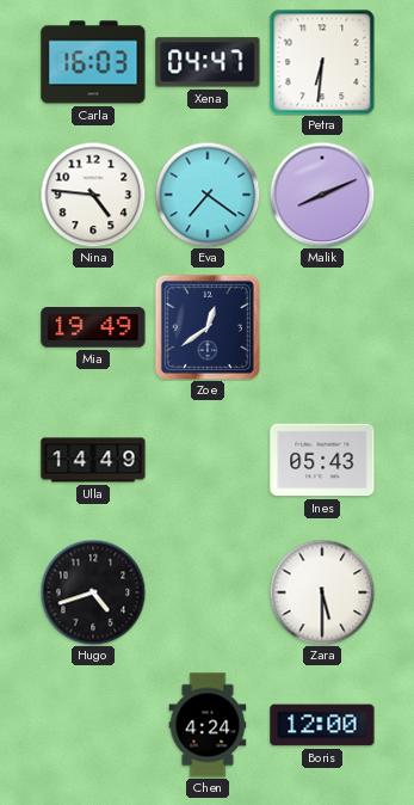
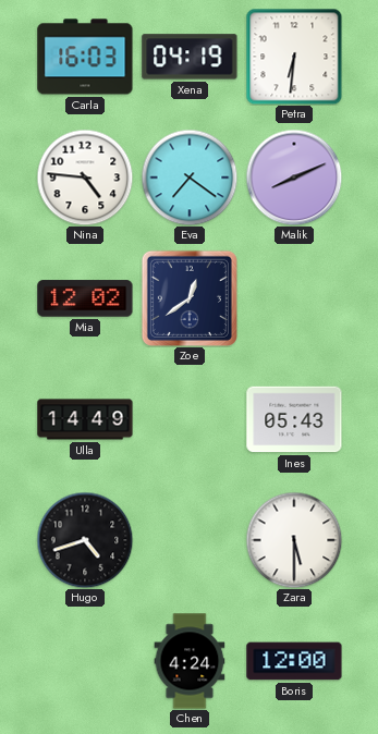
Xena: 04:47 -> 04:19 (190, 57)
Mia: 19:49 -> 12:02 (85, 298)
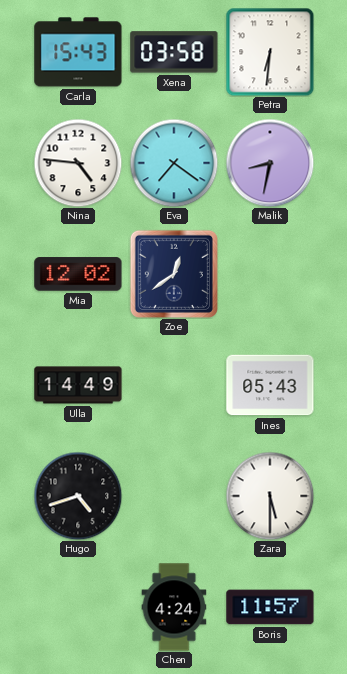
Carla: 16:03 -> 15:43 (78, 52)
Xena: 04:19 -> 03:58 (174, 52)
Malik: 8:11 -> 8:32 (270, 163)
Boris: 12:00 -> 11:57 (270, 607)
